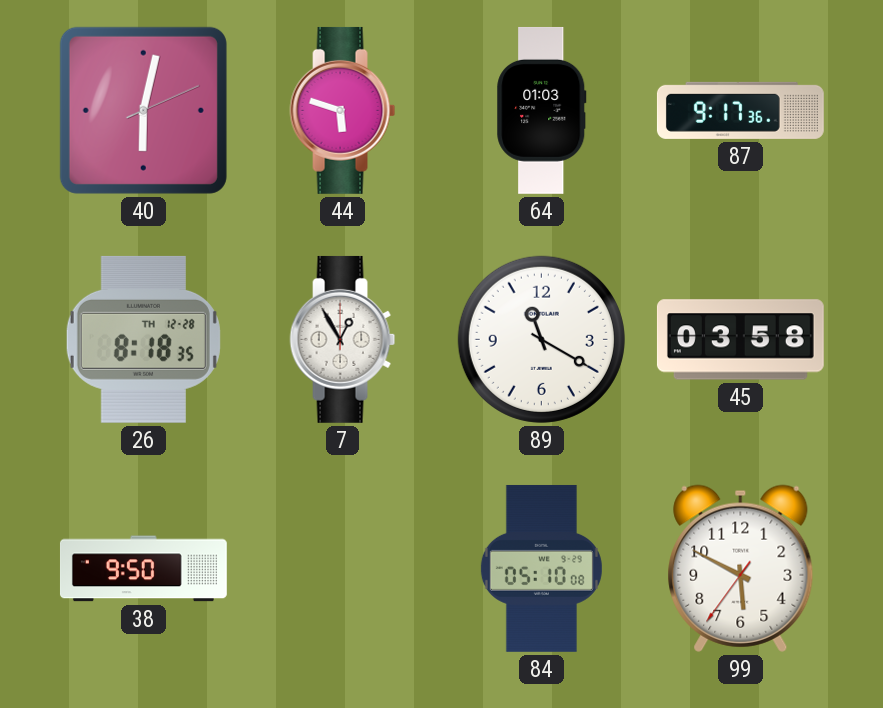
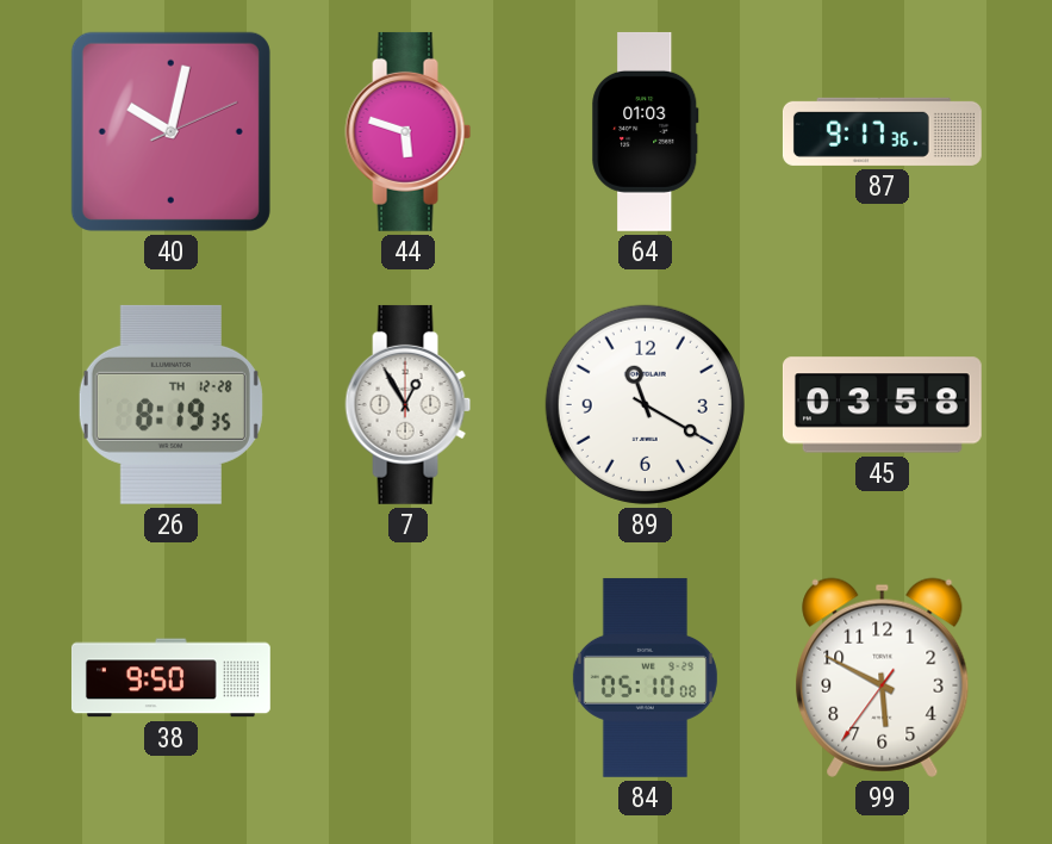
40: 6:02 -> 10:02 (170, 131)
26: 8:18 -> 8:19 (170, 404)
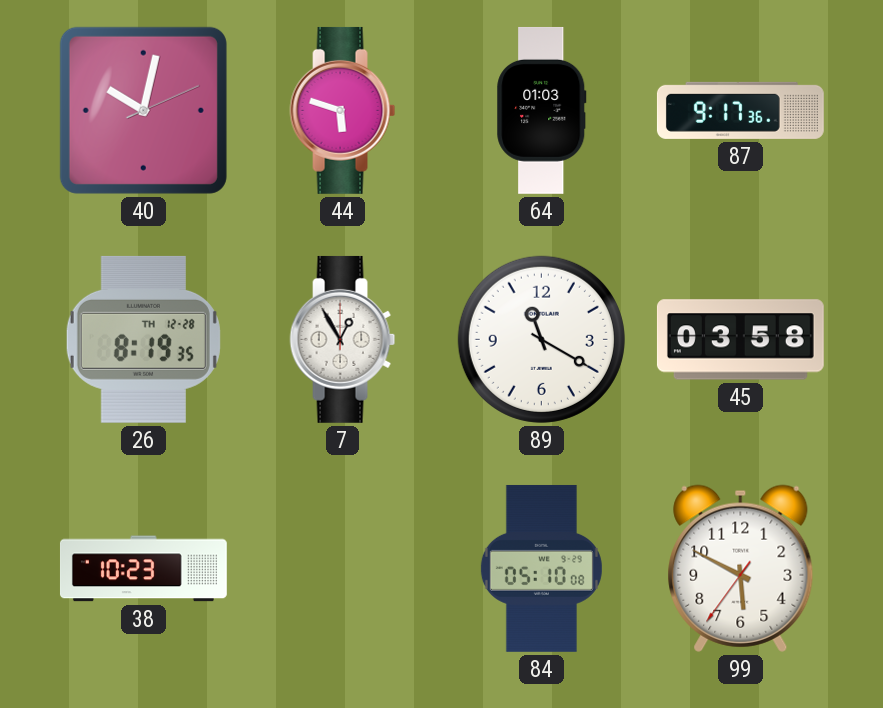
38: 9:50 -> 10:23 (143, 569)
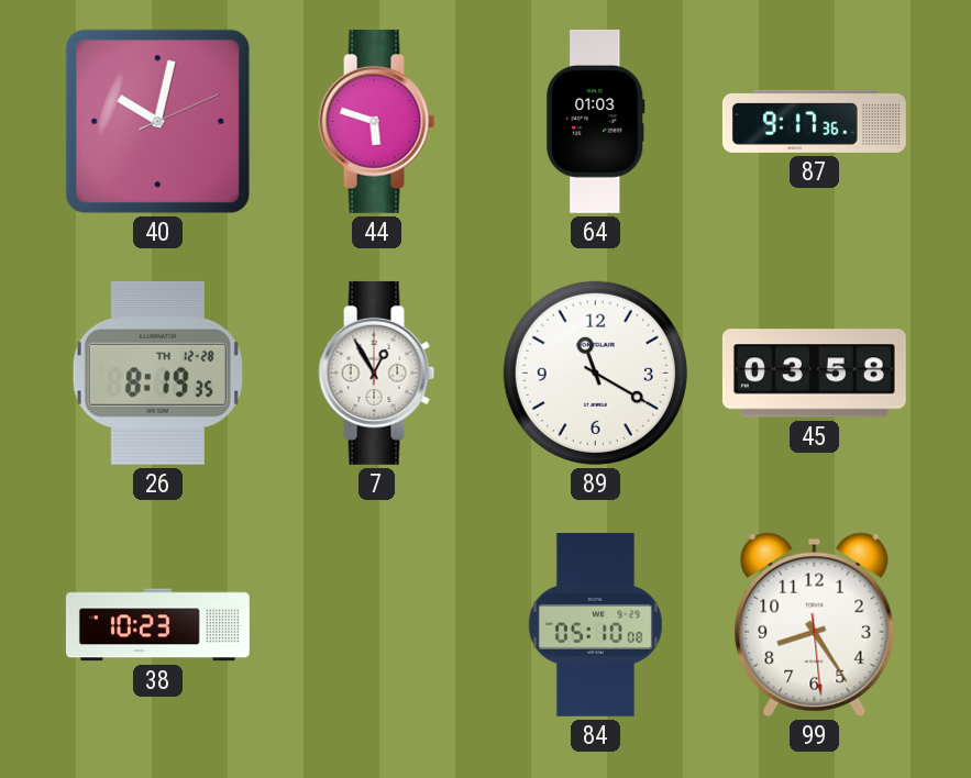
99: 5:49 -> 8:24 (815, 624)
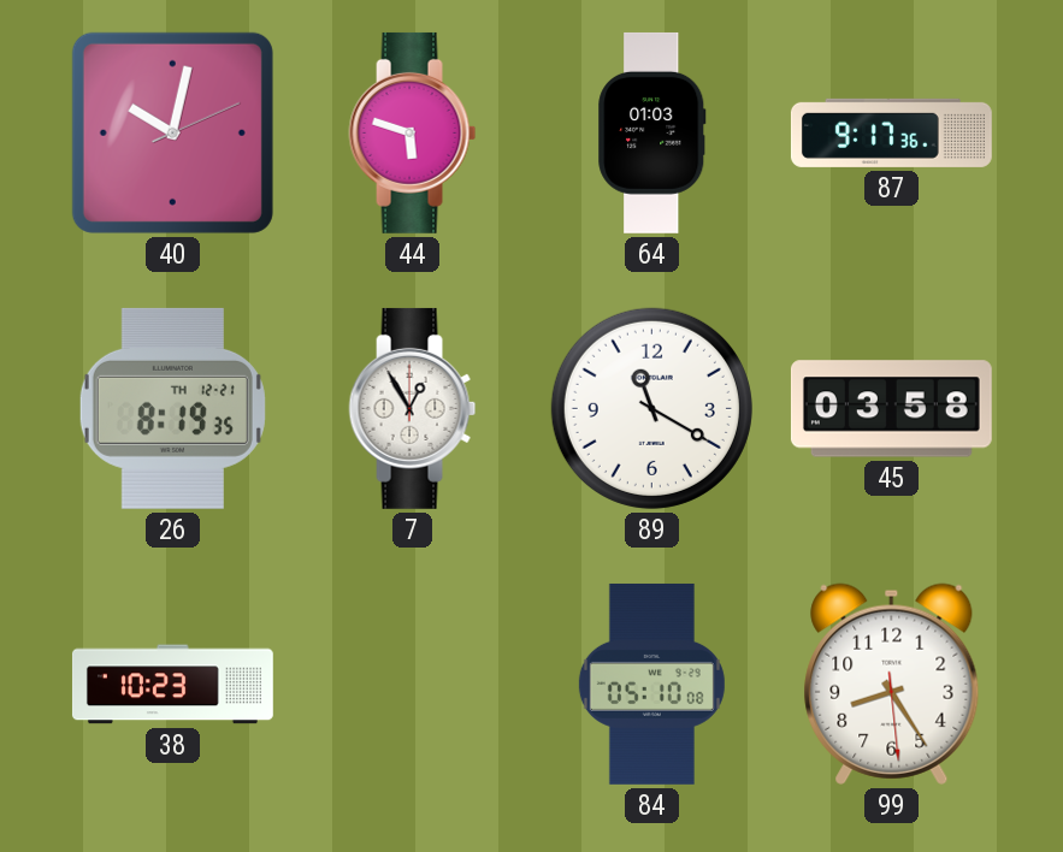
26 date: TH 12-28 -> TH 12-21 (172, 408)
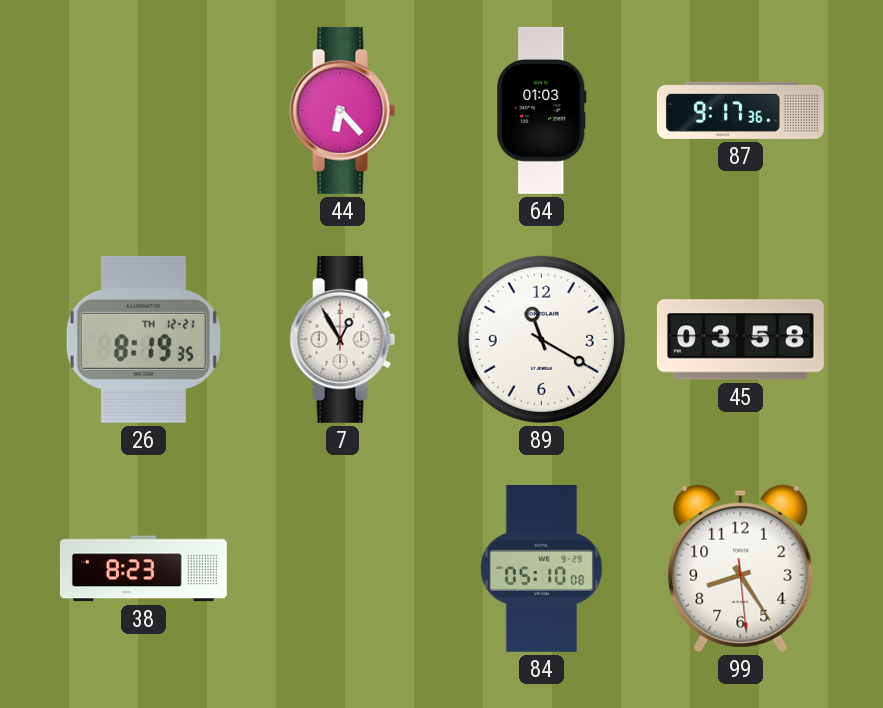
40: 10:02 -> none (172, 132)
44: 5:48 -> 6:23 (343, 110)
38: 10:23 -> 8:23 (143, 569)
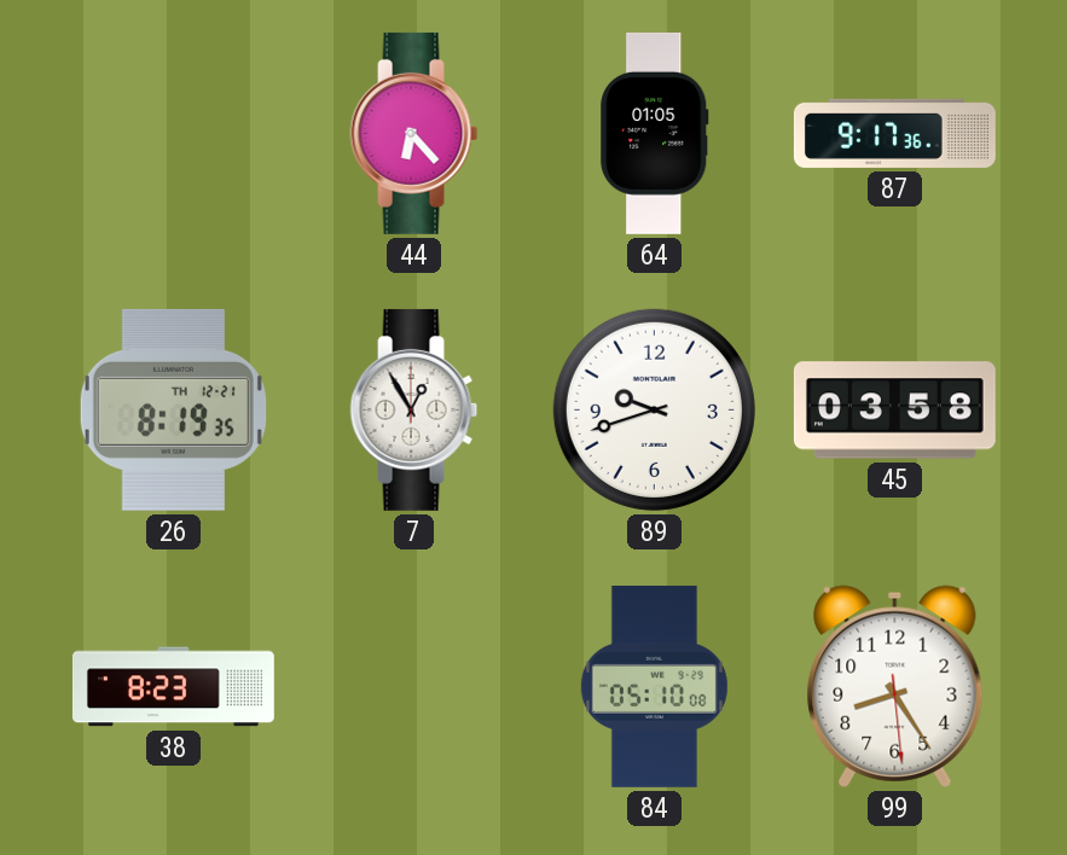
64: 01:03 -> 01:05 (655, 133)
89: 11:20 -> 9:42 (654, 409)
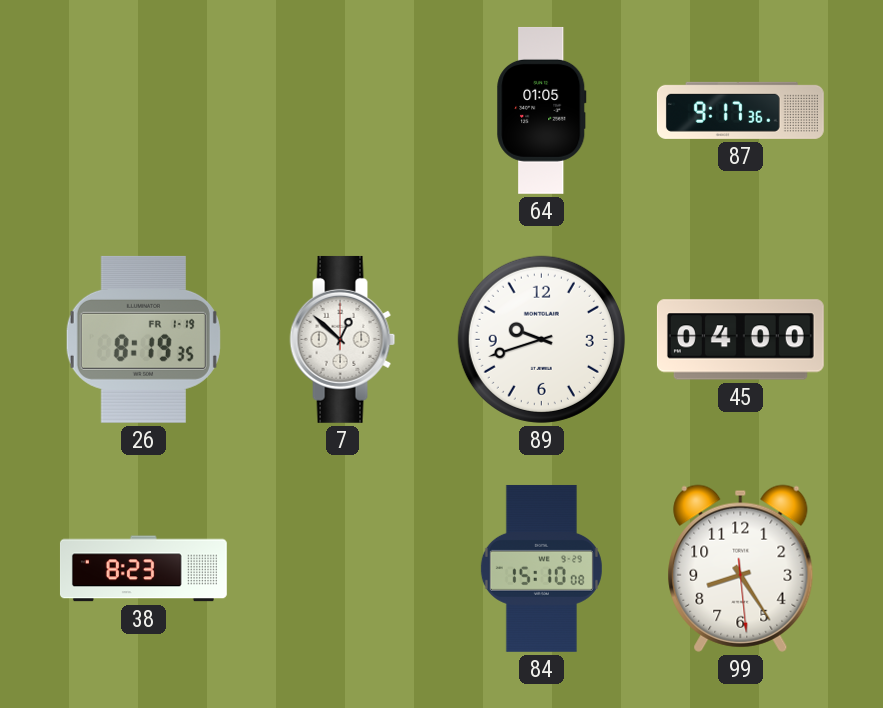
44: 6:23 -> none (414, 133)
26 date: TH 12-21 -> FR 1-19 (143, 339)
7: 12:55 -> 12:52 (343, 339)
45: 03:58 -> 04:00 (740, 340)
84: 05:10 -> 15:10 (541, 568)
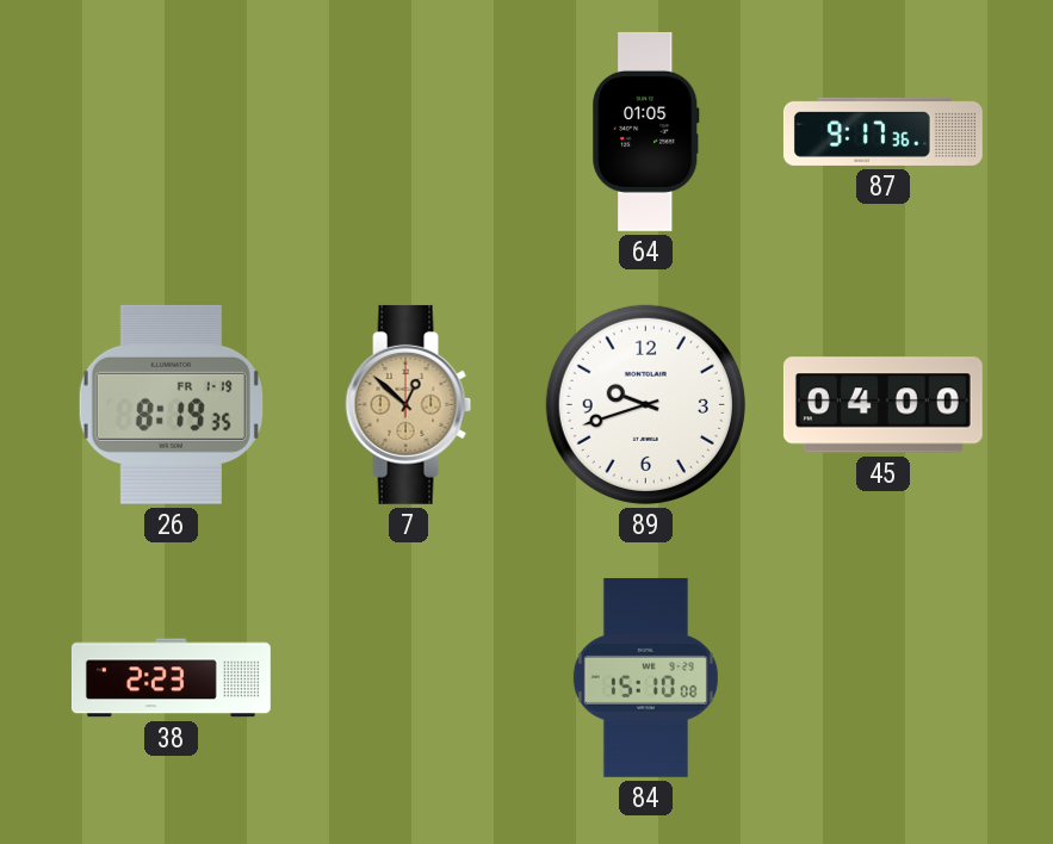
7 dial: white -> champagne (409, 404)
38: 8:23 -> 2:23 (171, 678)
99: 8:24 -> none (741, 568)
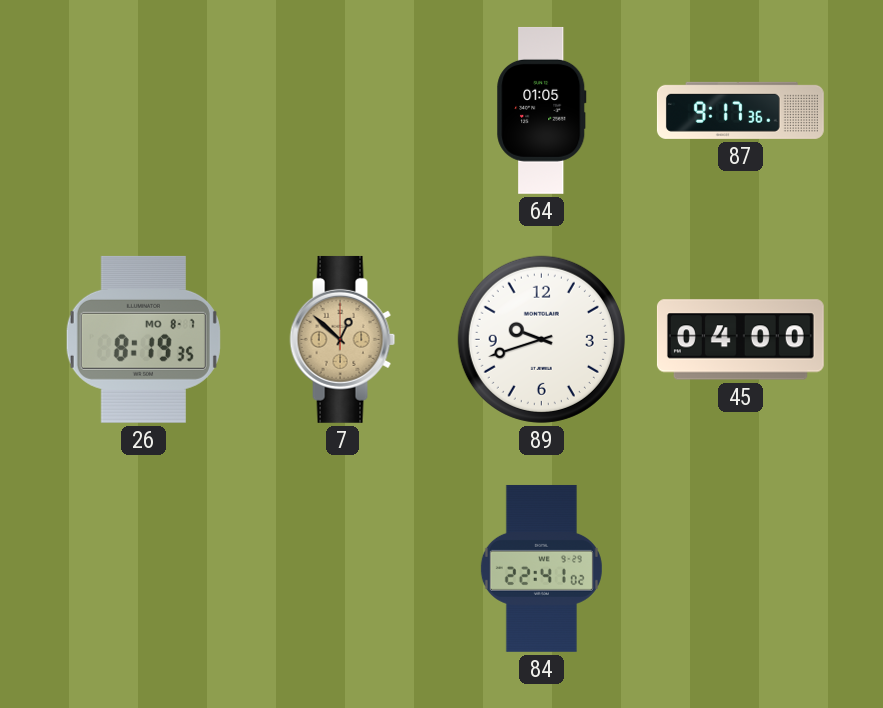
26 date: FR 1-19 -> MO 8-7 (143, 339)
38: 2:23 -> none (171, 678)
84: 15:10 -> 22:41 (541, 568)
